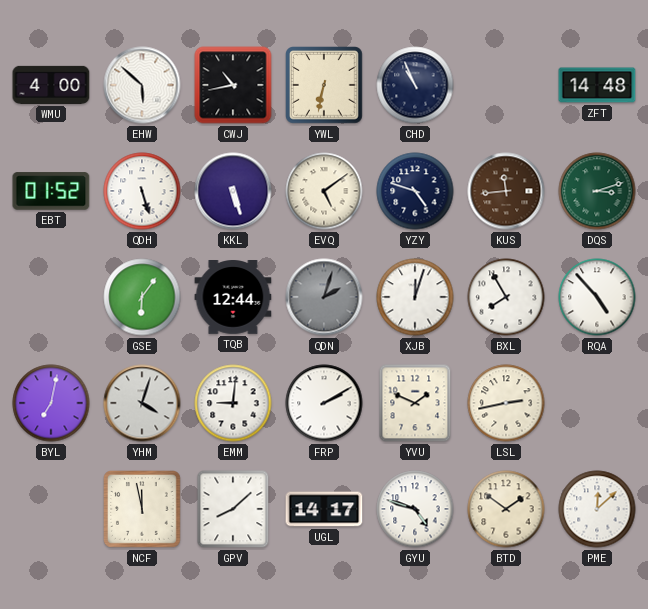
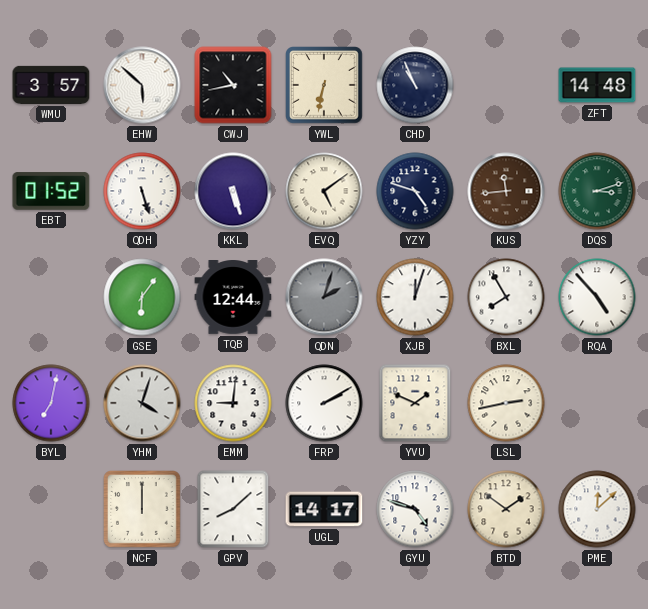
WMU: 4:00 -> 3:57 (51, 85)
NCF: 11:58 -> 12:00 (143, 510)
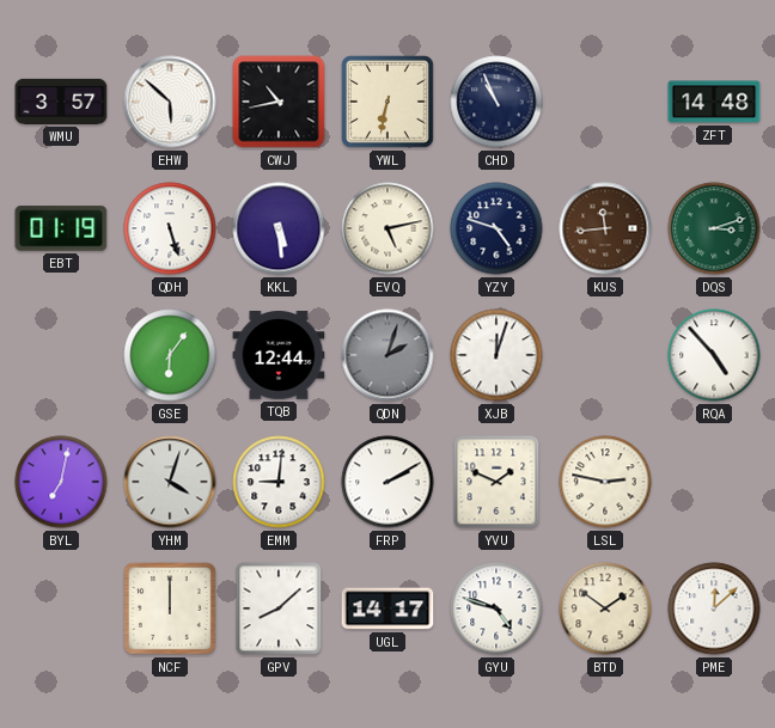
EBT: 01:52 -> 01:19 (61, 228)
KKL: 5:27 -> 5:29 (279, 228)
EVQ: 5:09 -> 5:13 (388, 228)
BXL: 7:55 -> none (506, 297)
LSL: 2:43 -> 2:47 (605, 482)
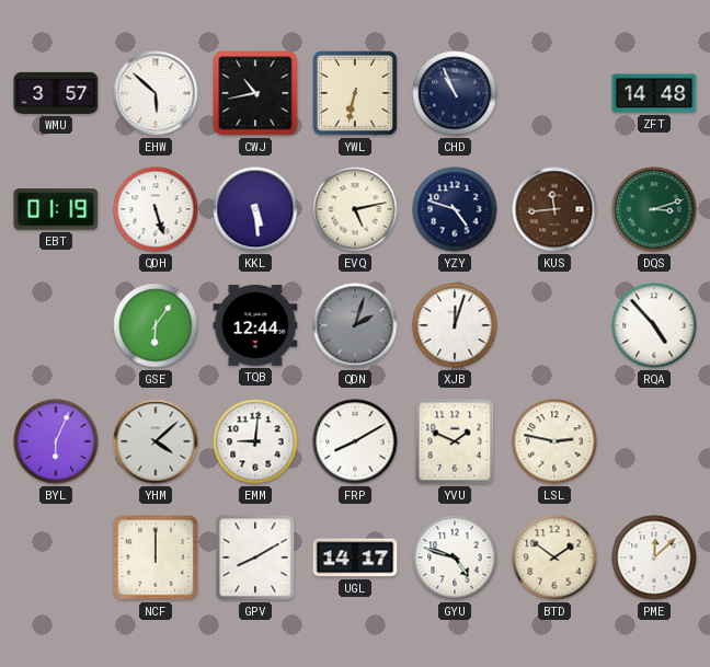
BYL: 7:02 -> 6:04 (56, 441)
YHM: 4:03 -> 4:08 (156, 441)
FRP: 2:10 -> 8:10 (355, 441)
GPV: 8:08 -> 8:10 (255, 557)
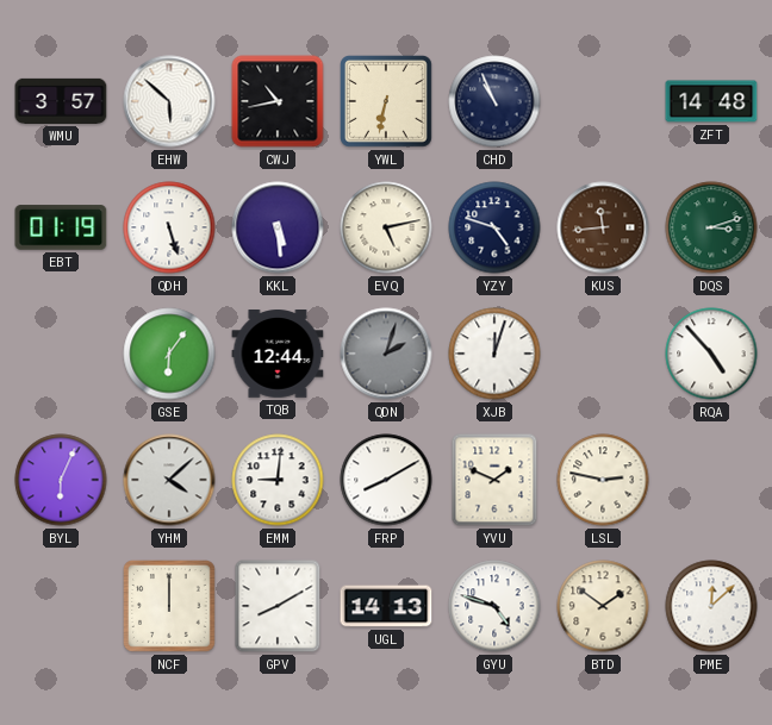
UGL: 14:17 -> 14:13 (386, 606)
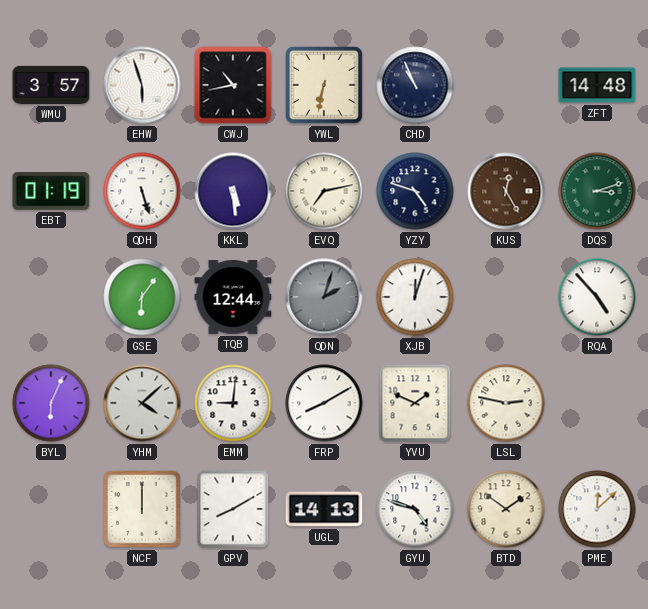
EHW: 5:52 -> 5:57 (142, 85)
EVQ: 5:13 -> 7:13 (324, 191)
KUS: 11:44 -> 12:25 (506, 191)
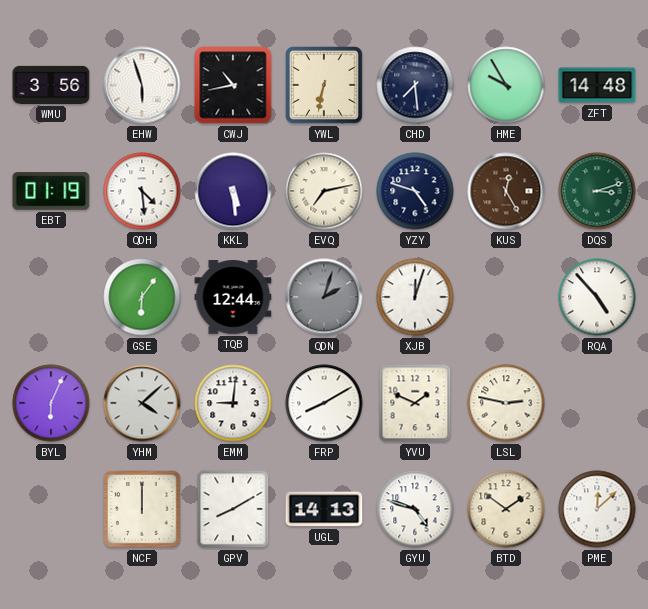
WMU: 3:57 -> 3:56 (51, 85)
CHD: 10:56 -> 7:29 (415, 85)
HME: none -> 9:55 (506, 85)
QDH: 5:27 -> 4:29 (142, 191)
